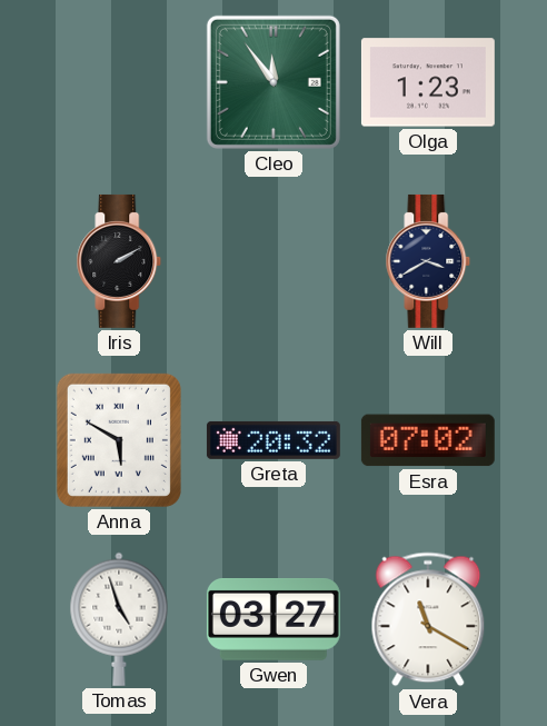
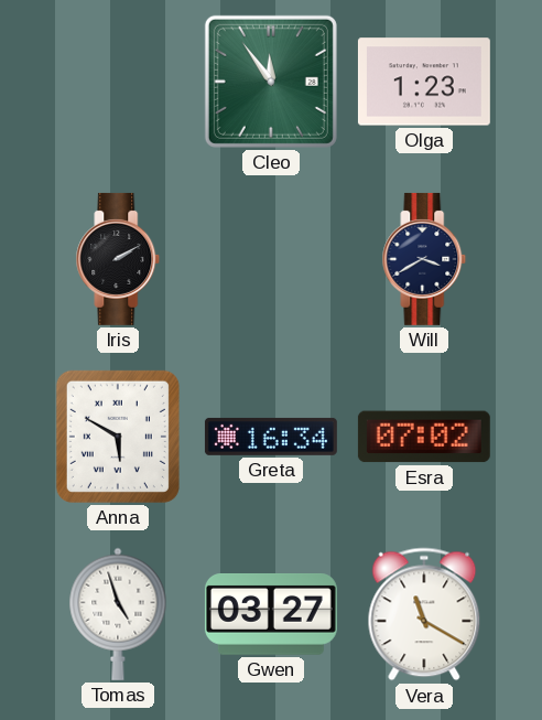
Greta: 20:32 -> 16:34 (271, 437)
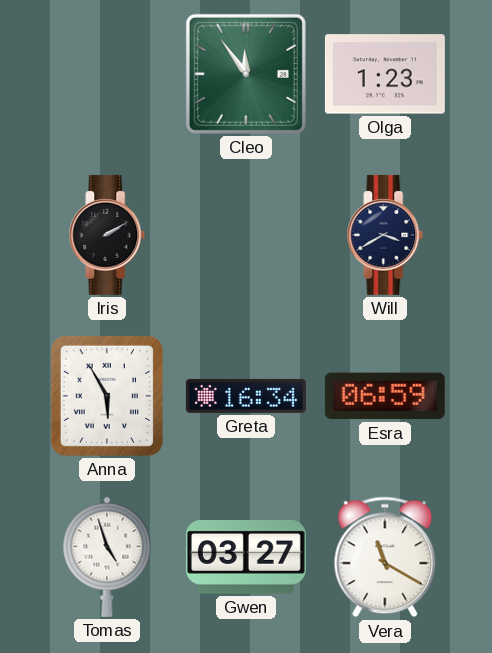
Anna: 5:50 -> 5:55 (107, 396)
Esra: 07:02 -> 06:59 (385, 396)
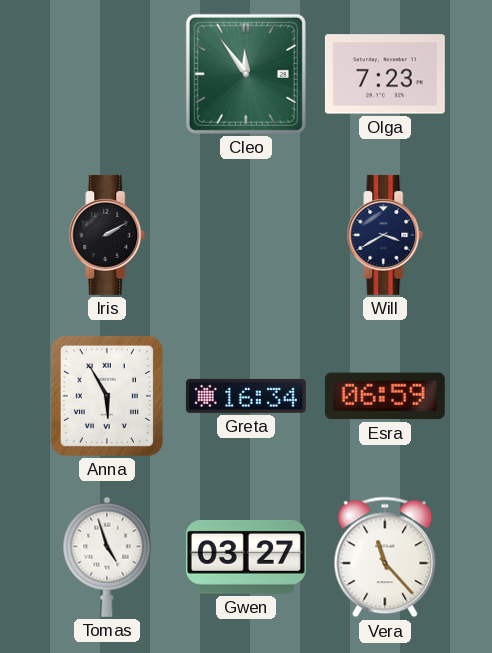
Olga: 1:23 -> 7:23 (385, 74)
Vera: 11:20 -> 11:23 (385, 557)
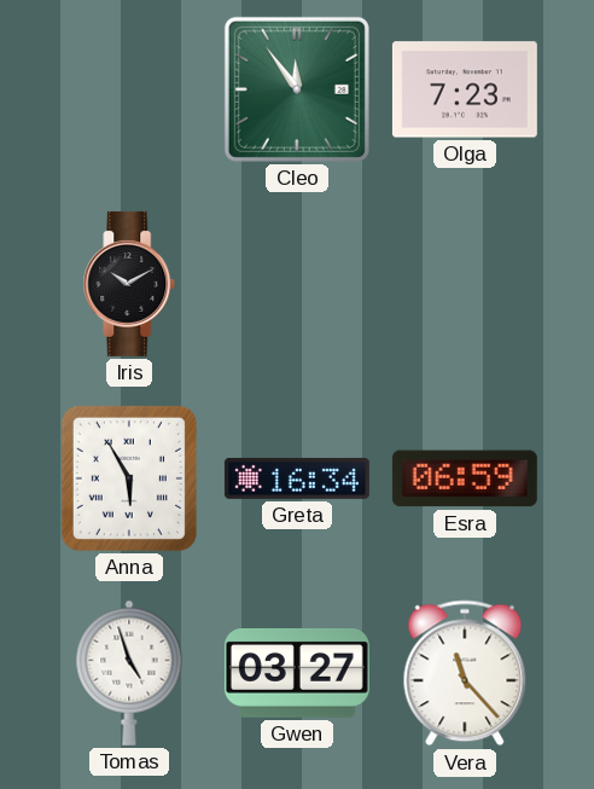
Iris: 2:10 -> 10:10 (129, 284)
Will: 3:40 -> none (385, 235)
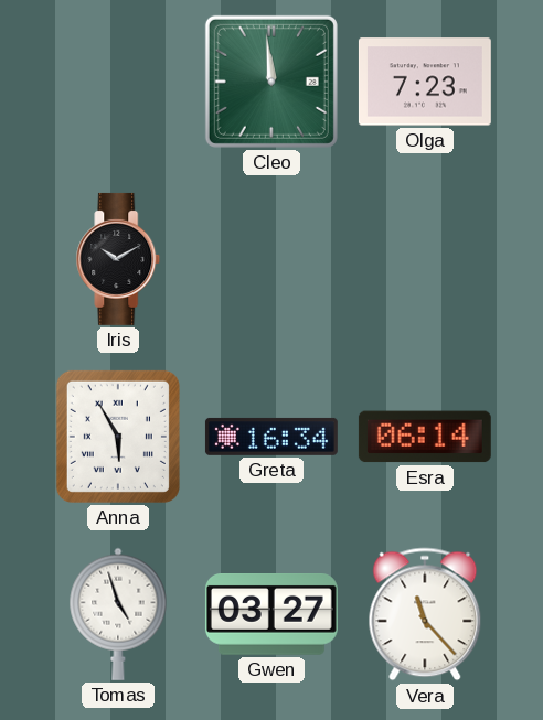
Cleo: 11:54 -> 11:59 (271, 82)
Esra: 06:59 -> 06:14 (425, 437)
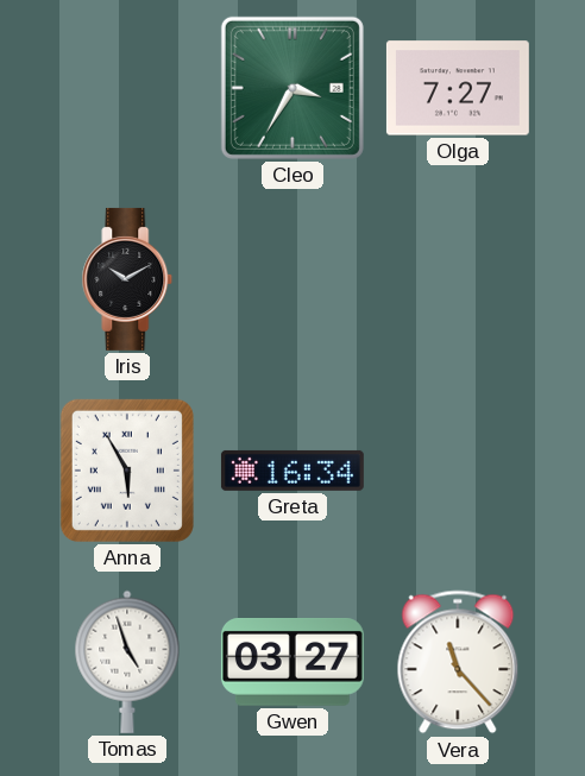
Cleo: 11:59 -> 3:35 (292, 88)
Olga: 7:23 -> 7:27 (458, 88)
Esra: 06:14 -> none (425, 437)
